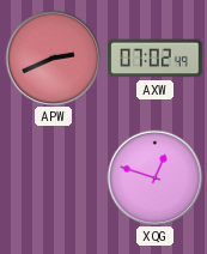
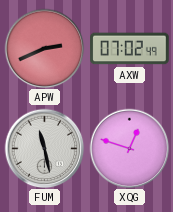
FUM: none -> 11:28 (44, 148)
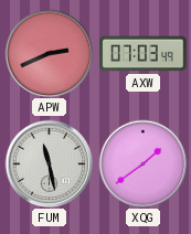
AXW: 07:02 -> 07:03 (144, 54)
XQG: 12:48 -> 1:39 (142, 163)
